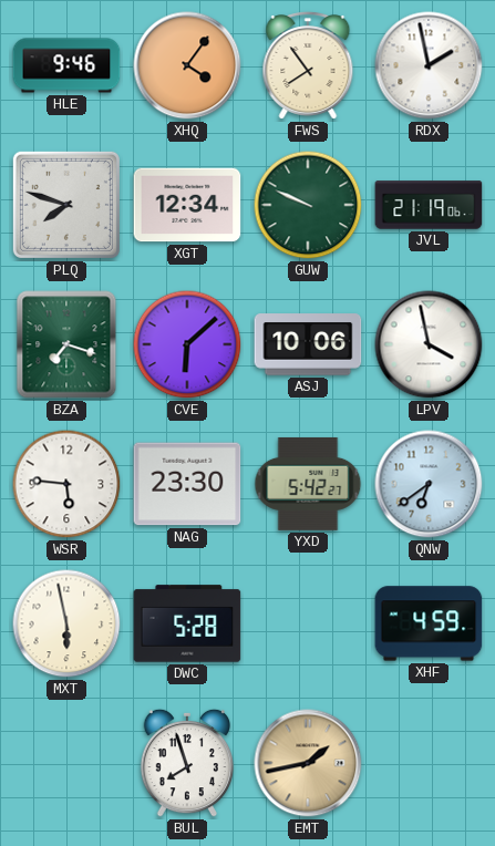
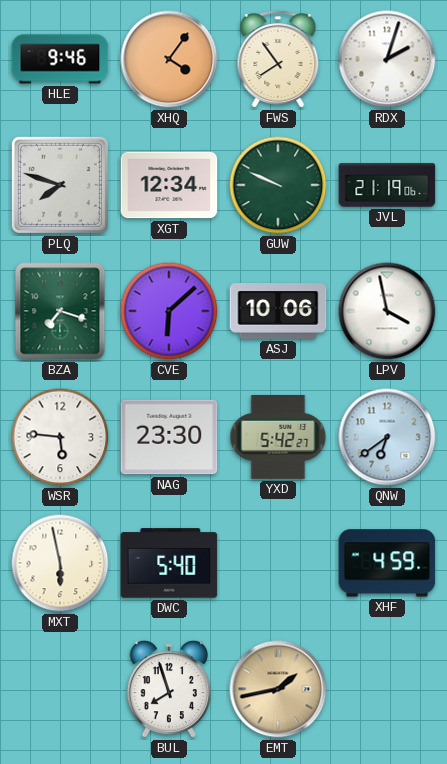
RDX: 1:58 -> 2:03 (387, 59)
DWC: 5:28 -> 5:40 (169, 563)
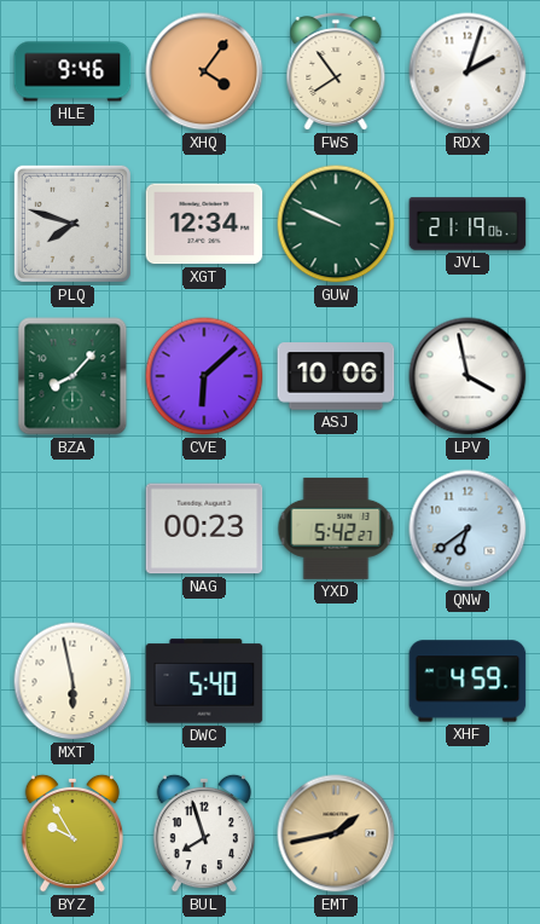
BZA: 7:18 -> 8:07 (72, 376)
WSR: 5:46 -> none (60, 437)
NAG: 23:30 -> 00:23 (204, 529)
BYZ: none -> 9:55 (71, 833)
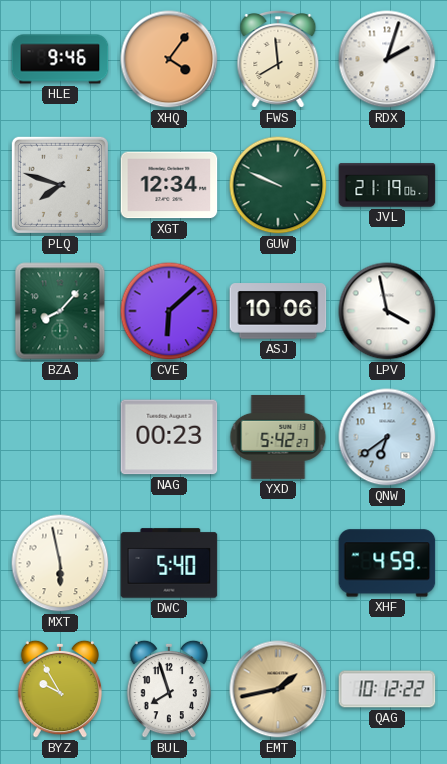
FWS: 7:54 -> 7:59 (278, 60)
QAG: none -> 10:12 (387, 689)
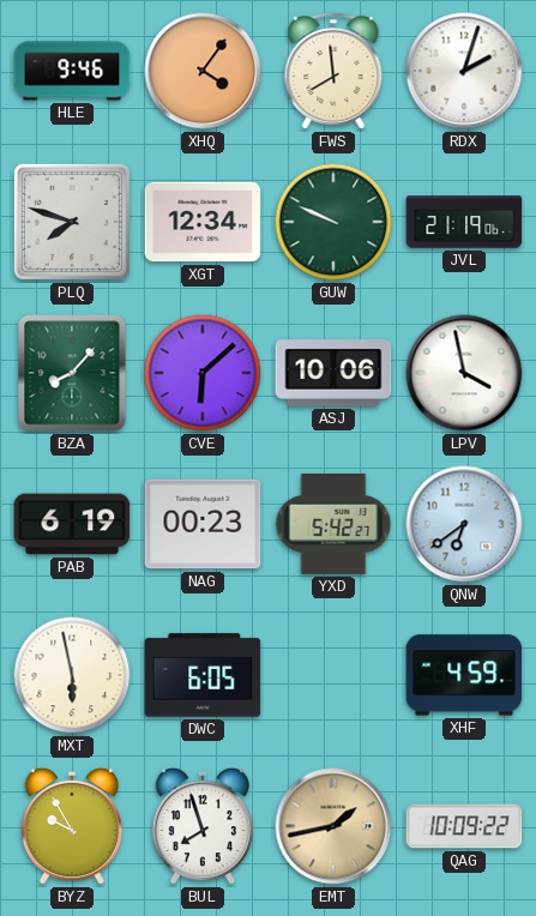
PAB: none -> 6:19 (72, 524)
DWC: 5:40 -> 6:05 (203, 675)
QAG: 10:12 -> 10:09 (464, 826)
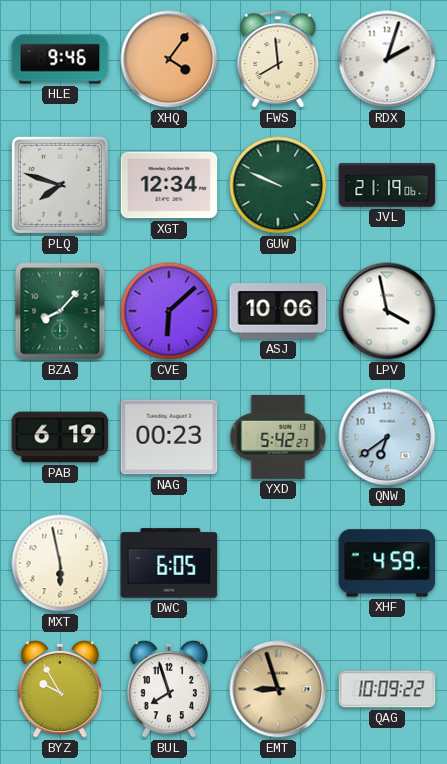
EMT: 1:43 -> 8:57 (278, 689)
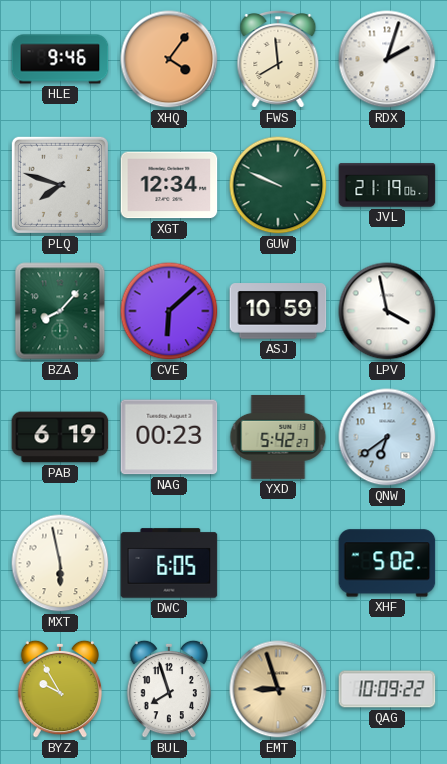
ASJ: 10:06 -> 10:59 (278, 311)
XHF: 4:59 -> 5:02 (387, 563)
